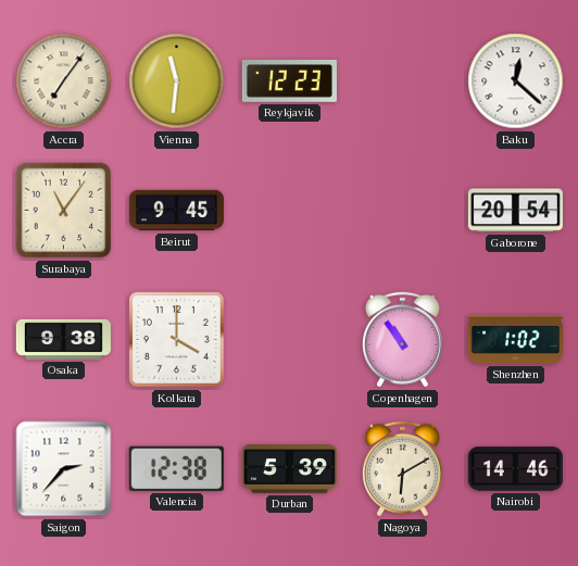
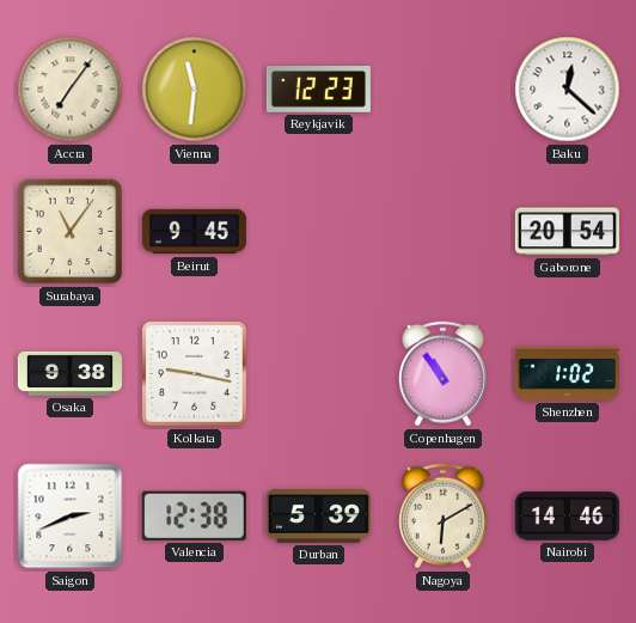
Kolkata: 4:00 -> 9:17 (195, 374)
Saigon: 2:37 -> 2:41 (71, 517)
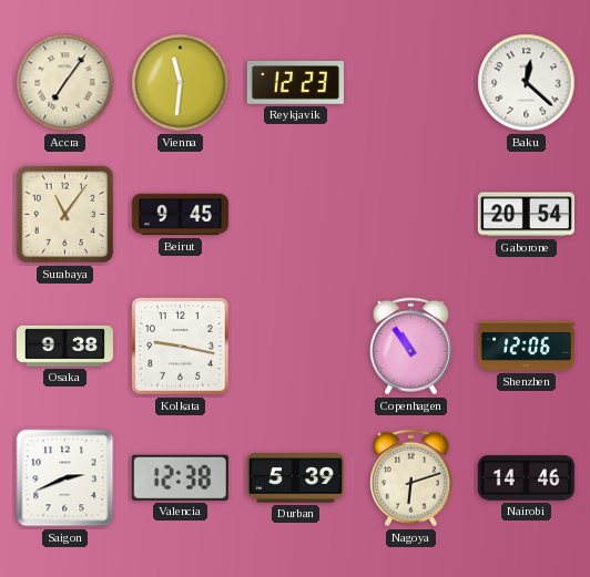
Shenzhen: 1:02 -> 12:06 (526, 346)
Nagoya: 6:10 -> 6:12 (410, 478)
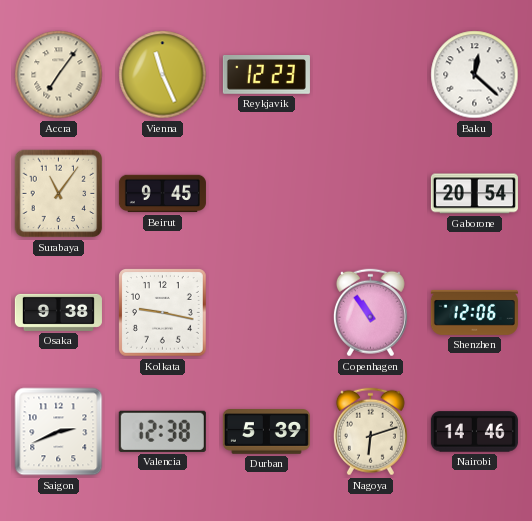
Vienna: 11:31 -> 11:26 (163, 75)
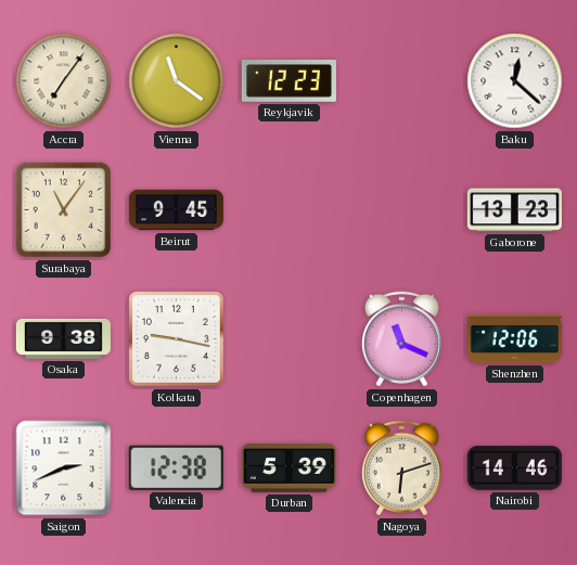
Vienna: 11:26 -> 11:21 (177, 81)
Gaborone: 20:54 -> 13:23 (514, 210)
Copenhagen: 10:54 -> 11:19 (401, 339)
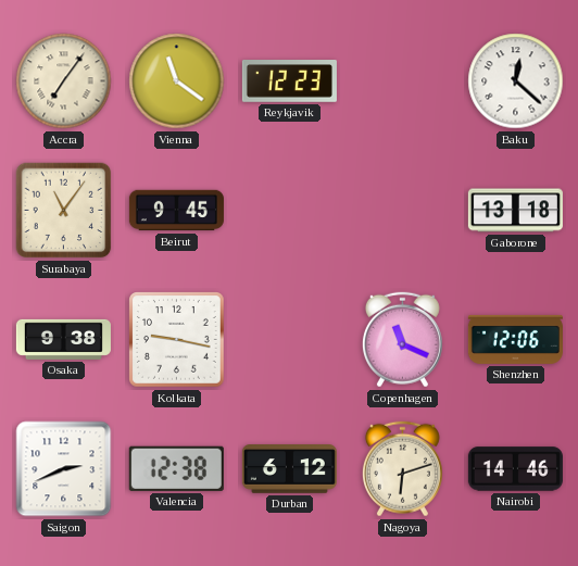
Gaborone: 13:23 -> 13:18 (515, 211)
Durban: 5:39 -> 6:12 (289, 469)
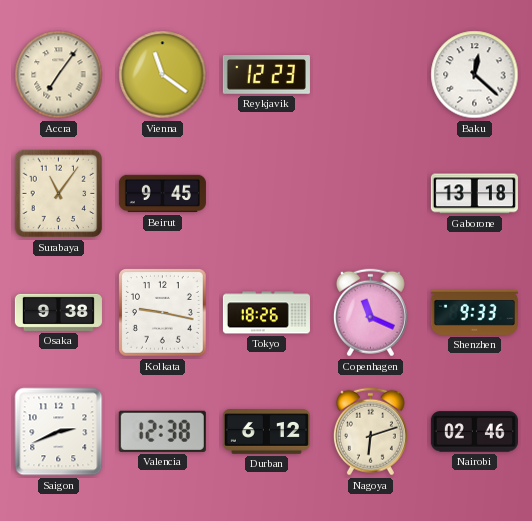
Tokyo: none -> 18:26 (266, 313)
Shenzhen: 12:06 -> 9:33 (474, 312)
Nairobi: 14:46 -> 02:46 (474, 432)
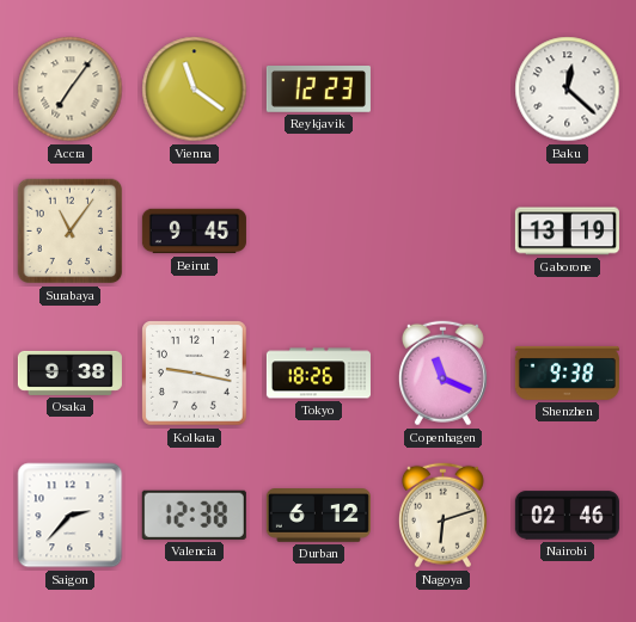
Gaborone: 13:18 -> 13:19 (567, 232)
Shenzhen: 9:33 -> 9:38 (567, 372)
Saigon: 2:41 -> 2:37 (71, 516)
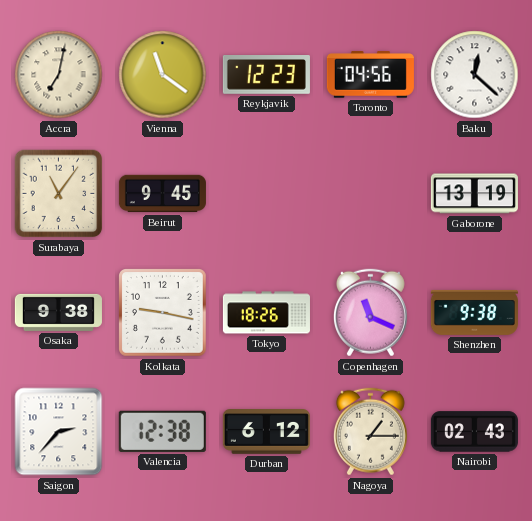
Accra: 7:06 -> 7:02 (59, 75)
Toronto: none -> 04:56 (370, 75)
Nagoya: 6:12 -> 1:15 (370, 432)
Nairobi: 02:46 -> 02:43 (474, 432)
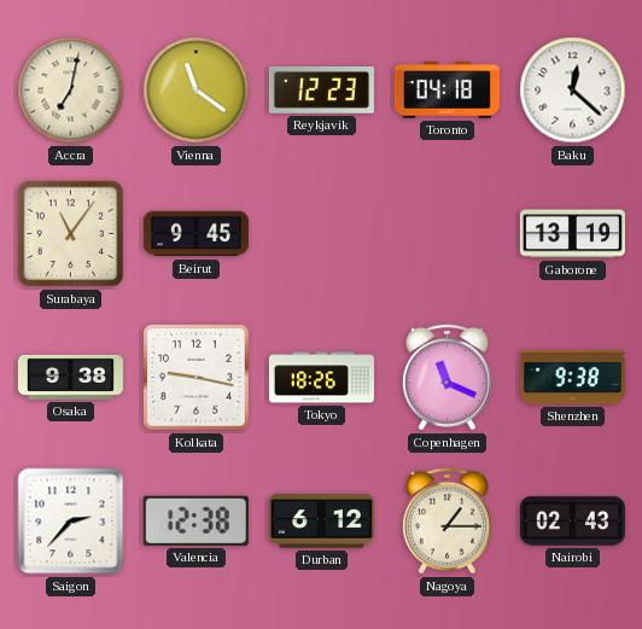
Toronto: 04:56 -> 04:18 (447, 91)
